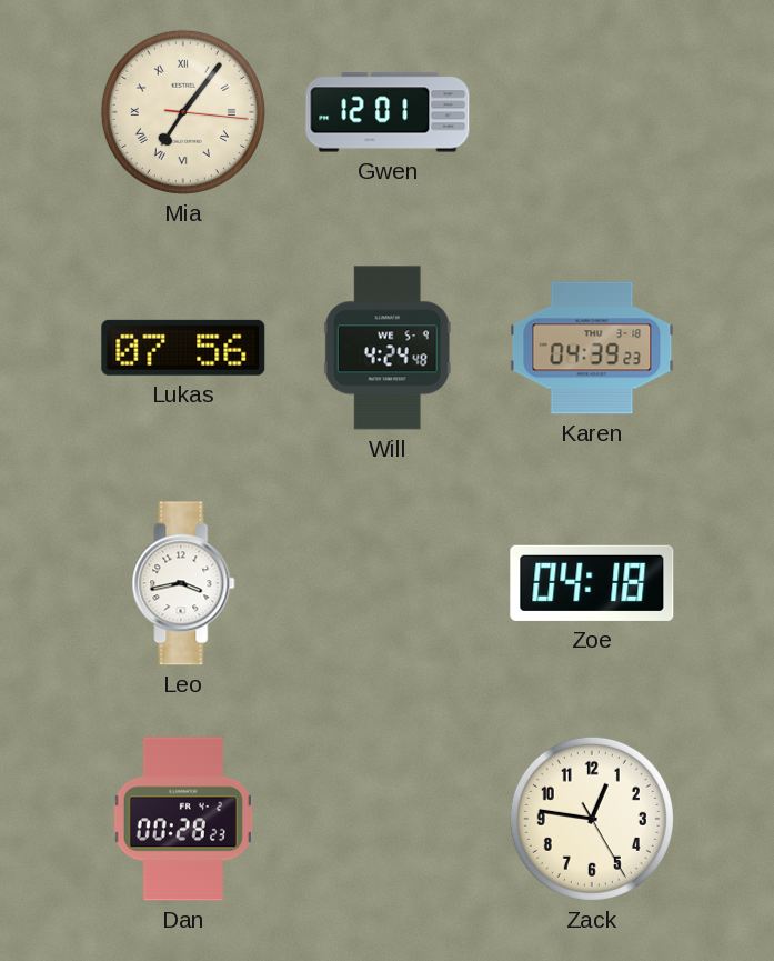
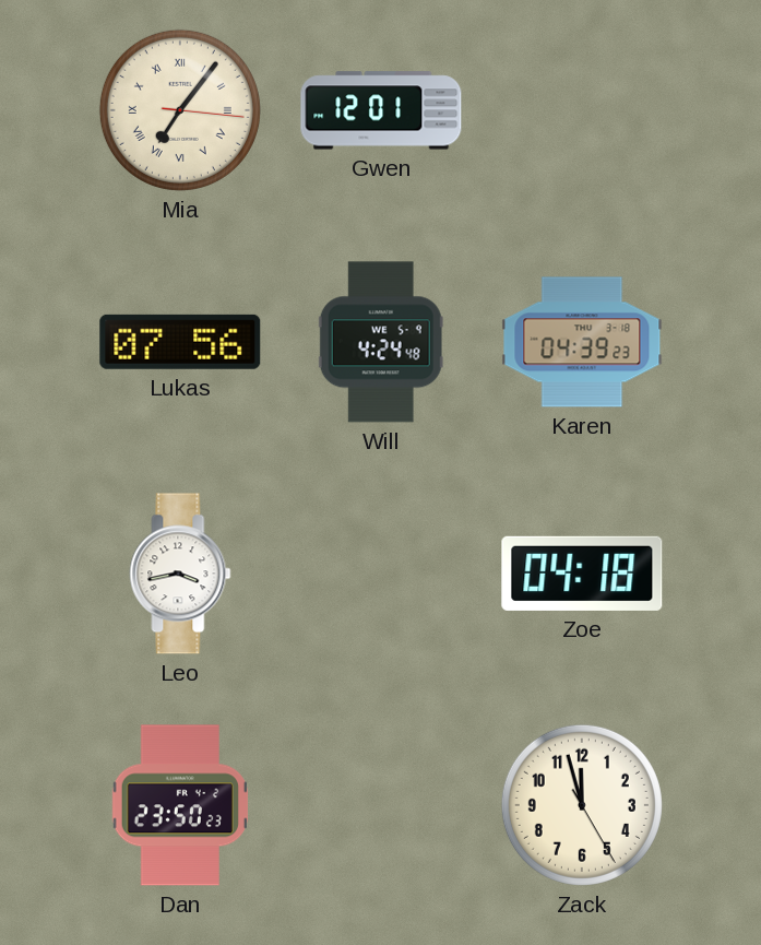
Dan: 00:28 -> 23:50 (180, 805)
Zack: 12:46 -> 11:57 (582, 805)
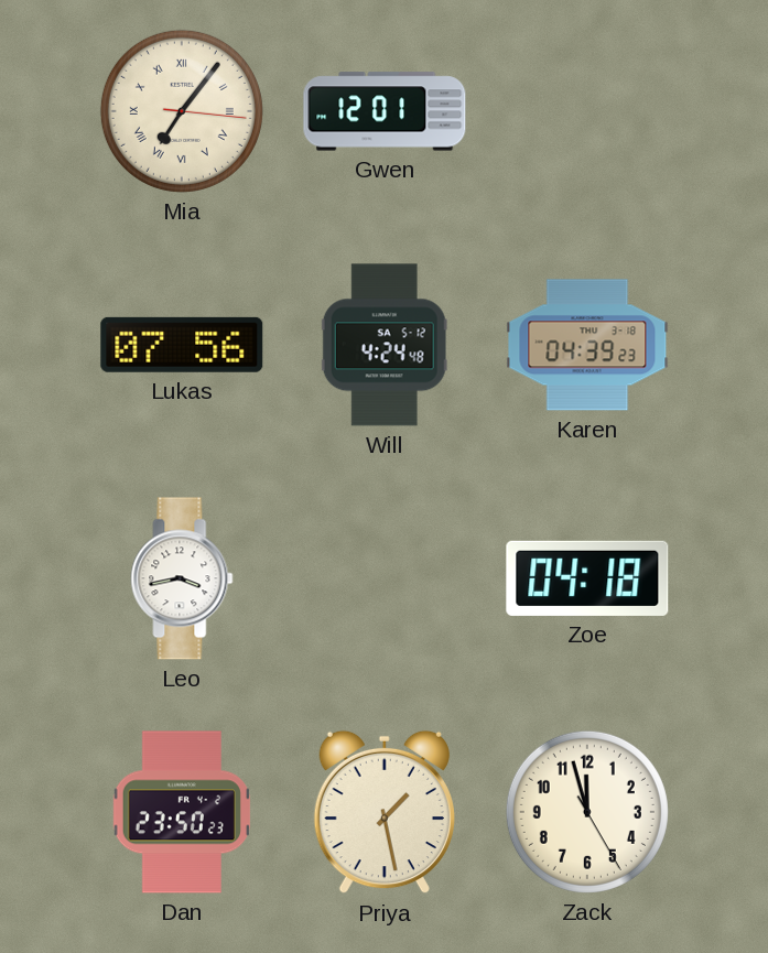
Will date: WE 5-9 -> SA 5-12 (385, 345)
Priya: none -> 1:28 (385, 812)
